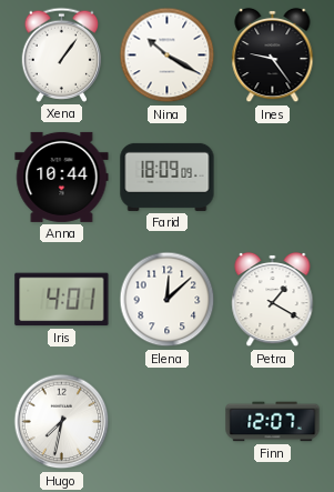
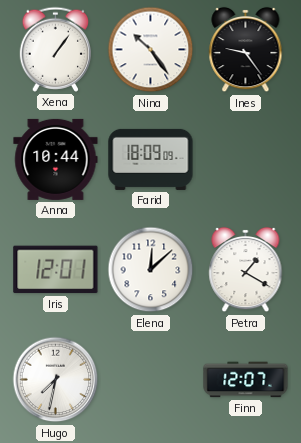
Nina: 10:20 -> 10:24 (151, 50)
Iris: 4:01 -> 12:01 (56, 270)
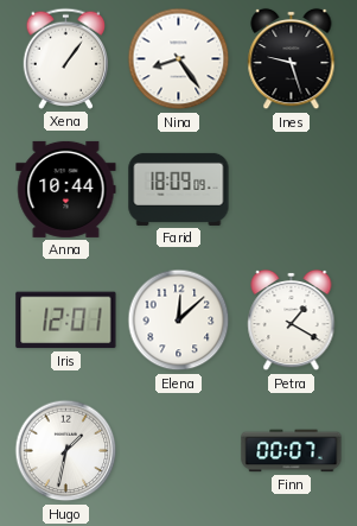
Nina: 10:24 -> 8:24 (179, 59)
Ines: 9:24 -> 9:27 (292, 59)
Hugo: 7:32 -> 1:32 (66, 451)
Finn: 12:07 -> 00:07 (292, 451)
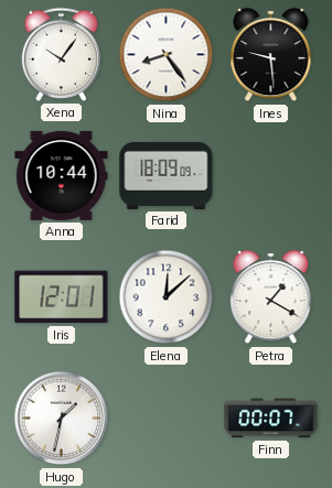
Xena: 1:06 -> 10:06 (61, 54)
Ines: 9:27 -> 9:29 (271, 55)
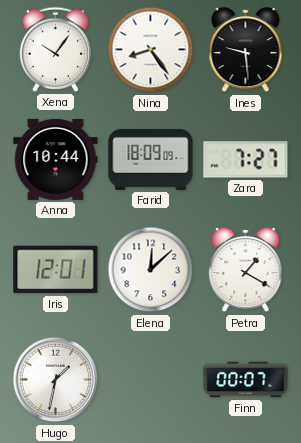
Zara: none -> 7:27 (246, 160)
